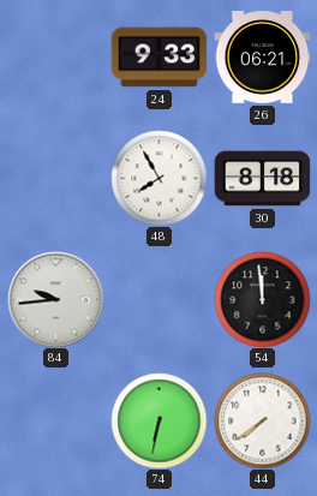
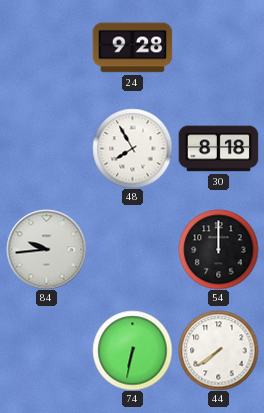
24: 9:33 -> 9:28 (132, 48)
26: 06:21 -> none (262, 58)
54: 11:59 -> 12:00 (218, 249)
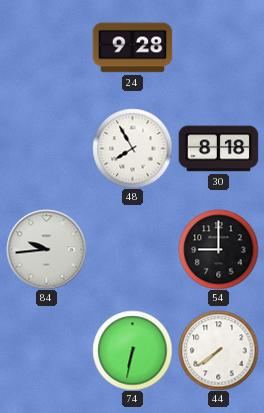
54: 12:00 -> 9:00 (218, 249)
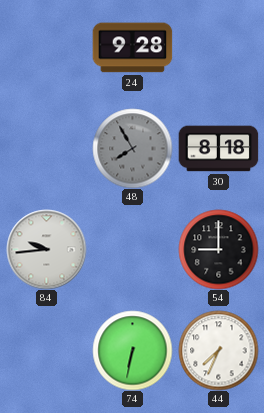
48 dial: white -> grey (132, 148)
44: 7:39 -> 7:34 (218, 350)
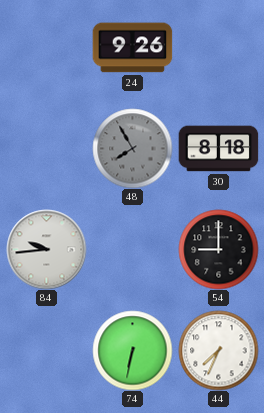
24: 9:28 -> 9:26 (132, 48)
